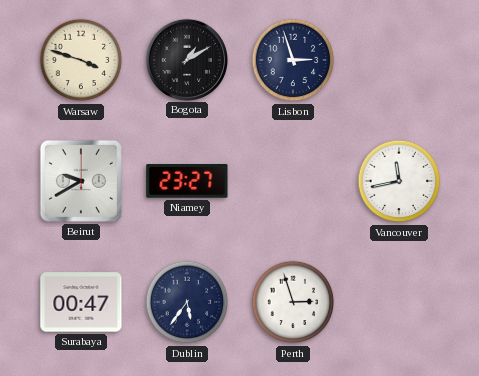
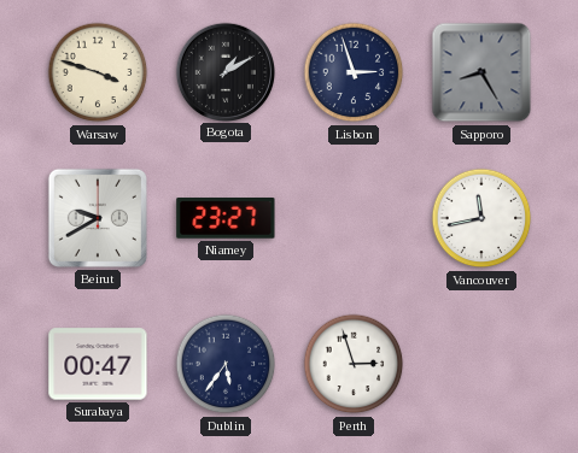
Sapporo: none -> 8:25 (481, 72)
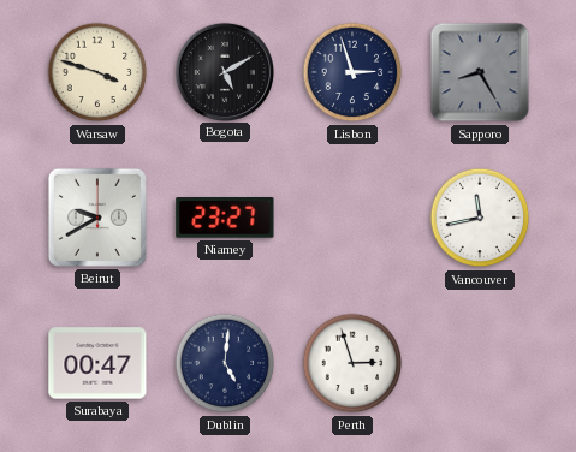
Bogota: 1:10 -> 5:10 (224, 71)
Dublin: 5:36 -> 5:01 (225, 363)
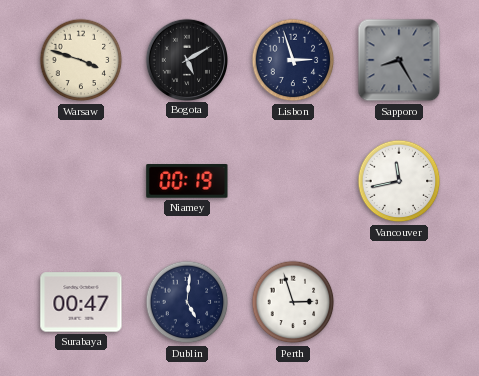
Beirut: 9:40 -> none (97, 218)
Niamey: 23:27 -> 00:19 (187, 182)
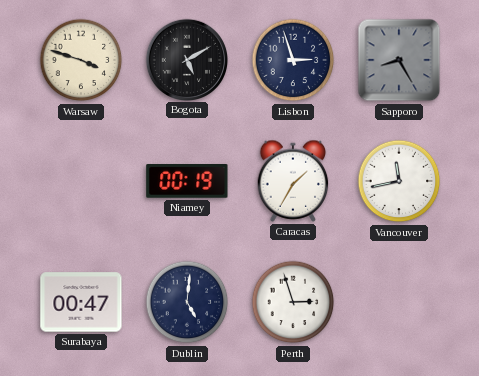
Caracas: none -> 1:35 (293, 181)
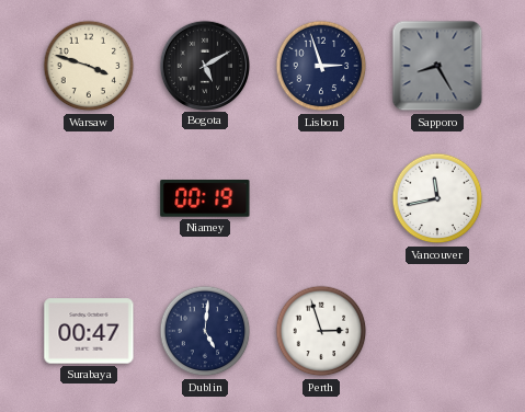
Caracas: 1:35 -> none (293, 181)
